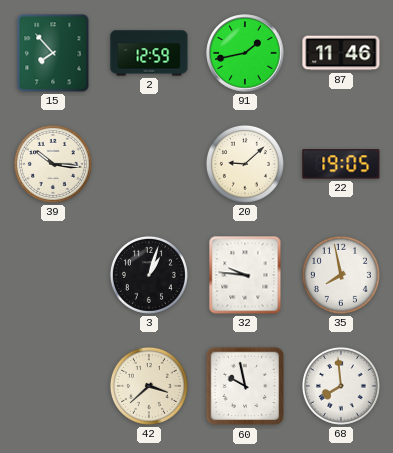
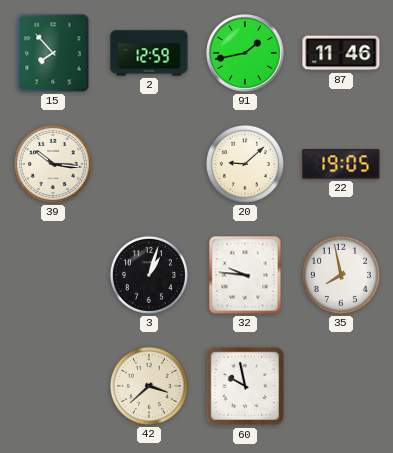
68: 7:59 -> none (341, 386)
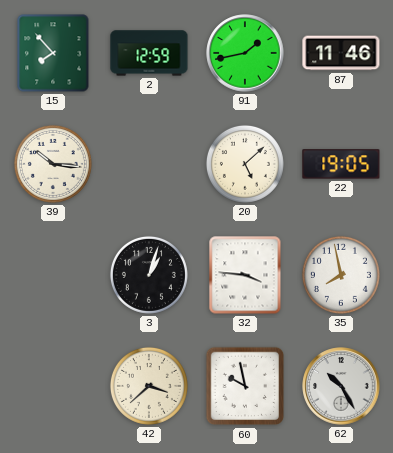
20: 9:08 -> 5:08 (245, 164)
32: 9:46 -> 3:46 (245, 275)
62: none -> 10:25 (341, 386)
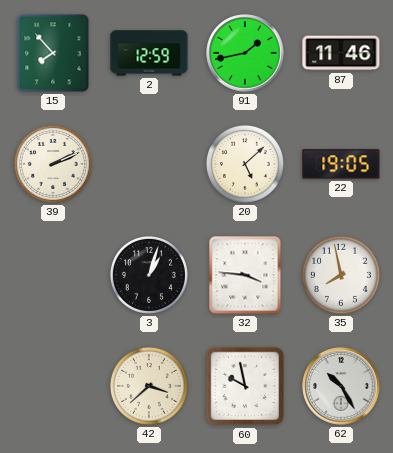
39: 10:16 -> 2:11 (53, 164)
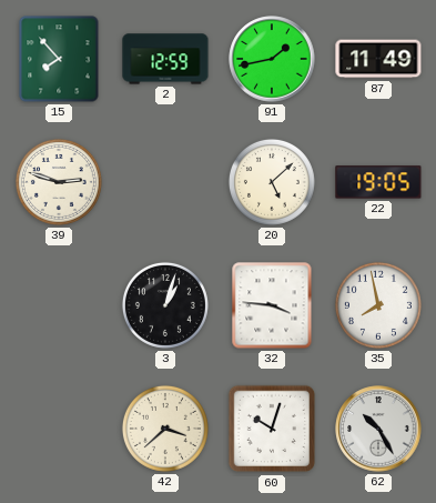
87: 11:46 -> 11:49 (378, 59)
39: 2:11 -> 2:48 (59, 182)
60: 9:58 -> 10:03 (272, 429)
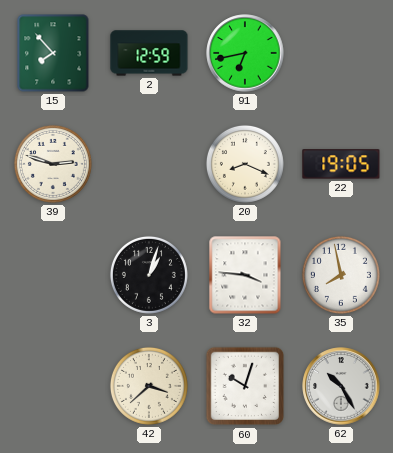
91: 1:43 -> 6:43 (245, 53)
87: 11:49 -> none (378, 59)
20: 5:08 -> 8:19 (245, 164)
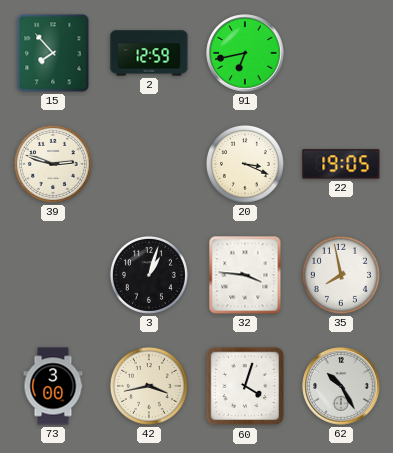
20: 8:19 -> 3:19 (245, 164)
73: none -> 3:00 (53, 386)
42: 3:38 -> 3:43 (149, 386)
60: 10:03 -> 4:03 (245, 386)
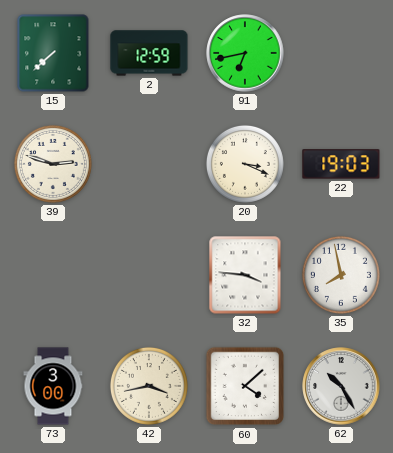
15: 7:53 -> 7:38 (53, 53)
22: 19:05 -> 19:03 (341, 164)
3: 1:03 -> none (149, 275)
60: 4:03 -> 4:08 (245, 386)
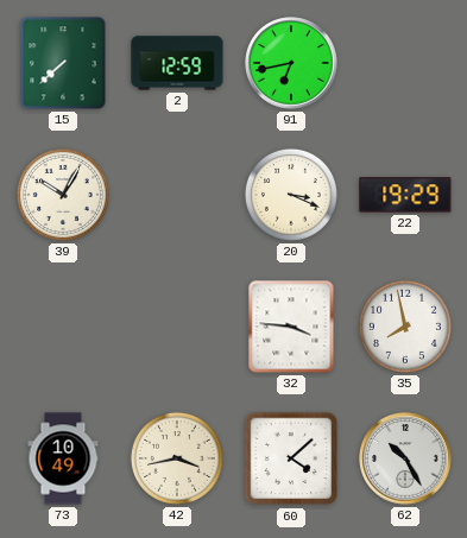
39: 2:48 -> 10:05 (63, 195)
22: 19:03 -> 19:29 (405, 195)
73: 3:00 -> 10:49 (63, 458)
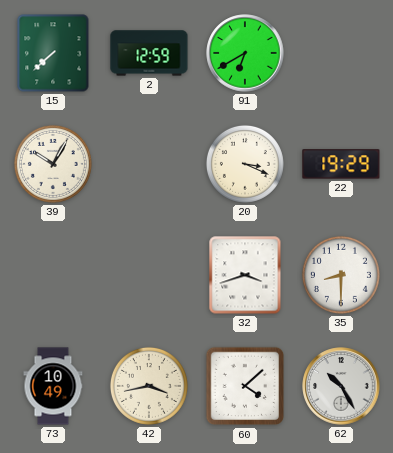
91: 6:43 -> 6:40 (245, 53)
32: 3:46 -> 3:42 (245, 275)
35: 7:58 -> 8:30 (341, 275)
